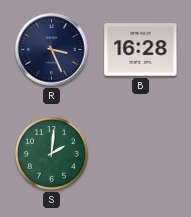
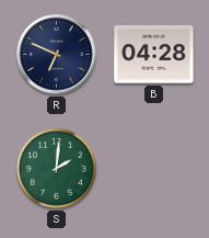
R: 3:26 -> 6:49 (57, 55)
B: 16:28 -> 04:28 (154, 55)
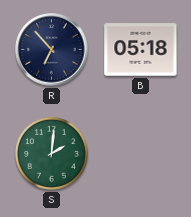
R: 6:49 -> 6:53 (52, 50)
B: 04:28 -> 05:18 (141, 50)
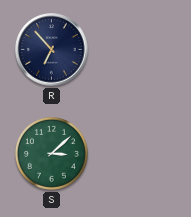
B: 05:18 -> none (141, 50)
S: 2:01 -> 3:08 (51, 153)
